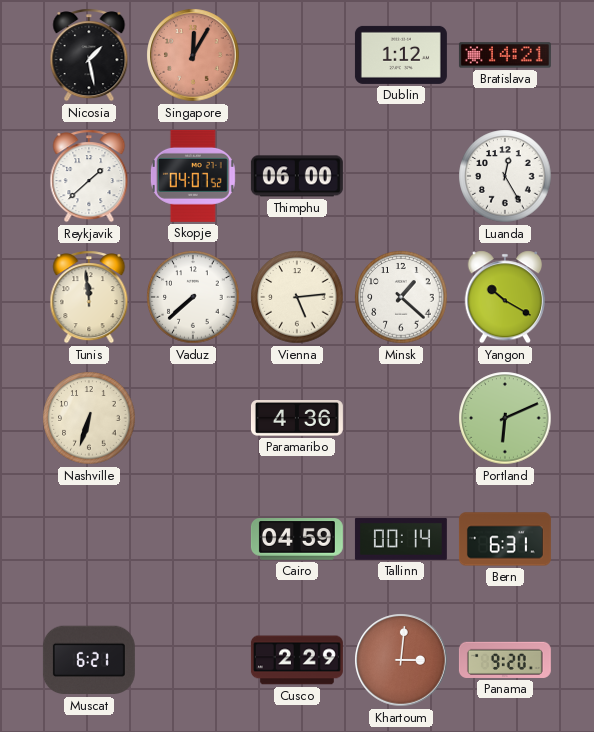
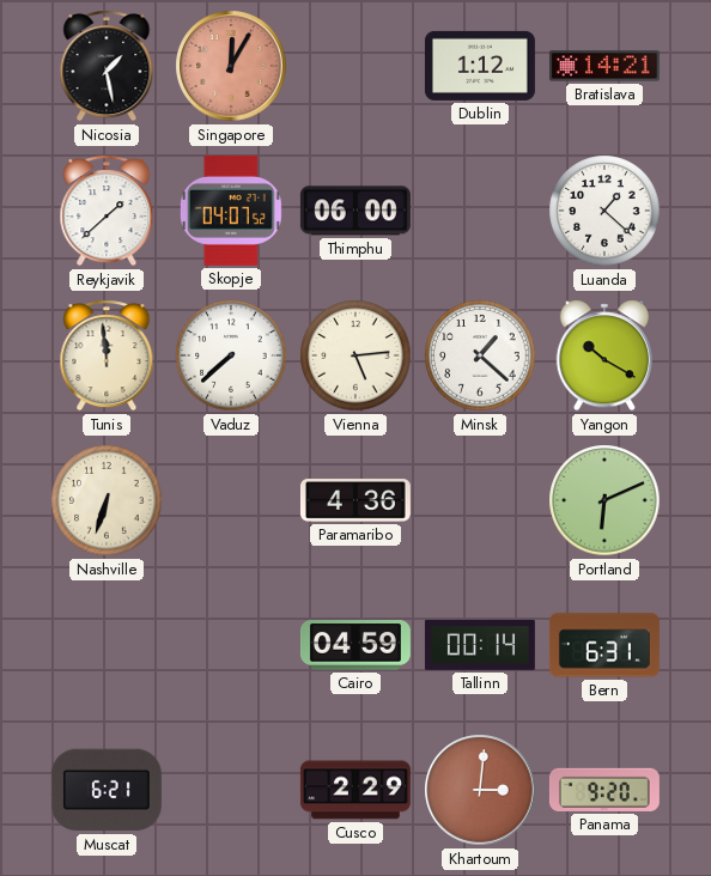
Luanda: 12:25 -> 1:22 (604, 211)
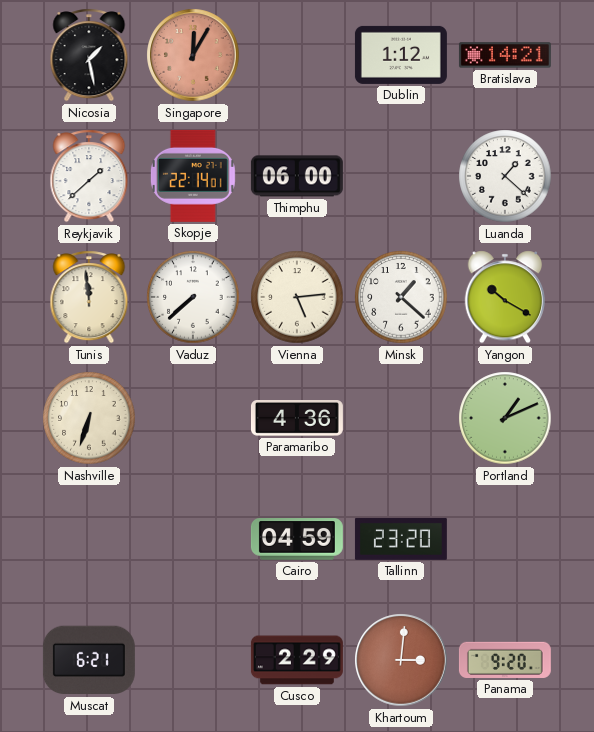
Skopje: 04:07 -> 22:14 (193, 176)
Portland: 6:11 -> 1:11 (505, 418)
Tallinn: 00:14 -> 23:20 (401, 539)
Bern: 6:31 -> none (604, 645)
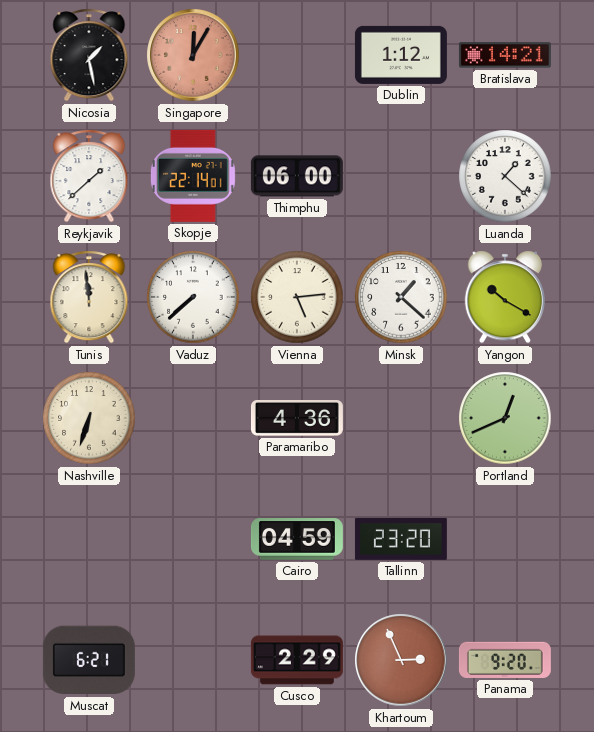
Portland: 1:11 -> 12:41 (505, 418)
Khartoum: 3:01 -> 2:56 (401, 660)
